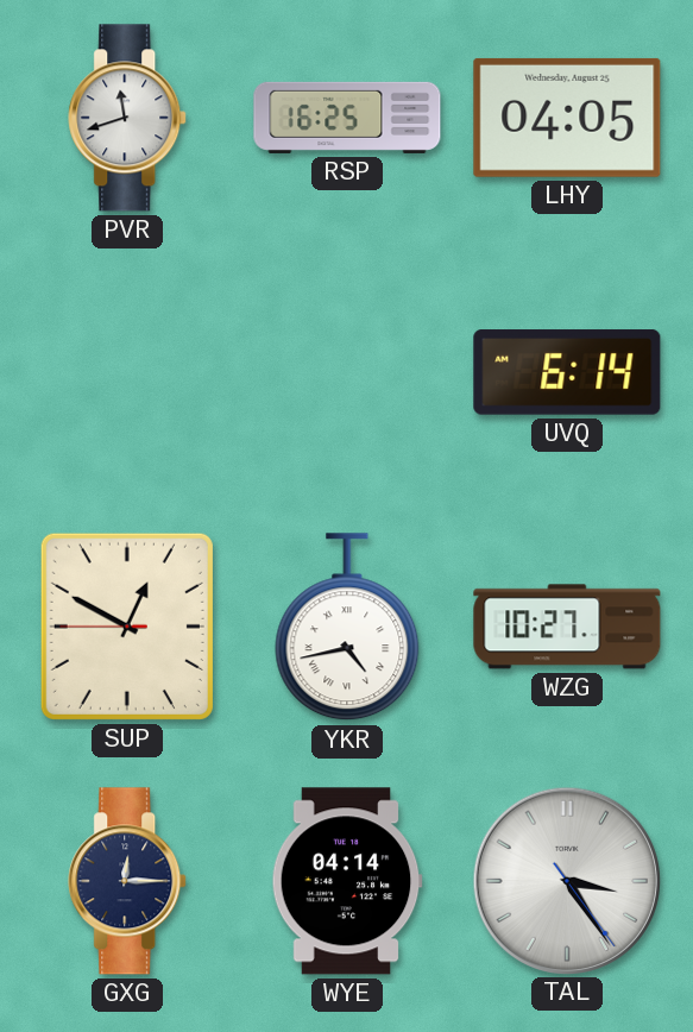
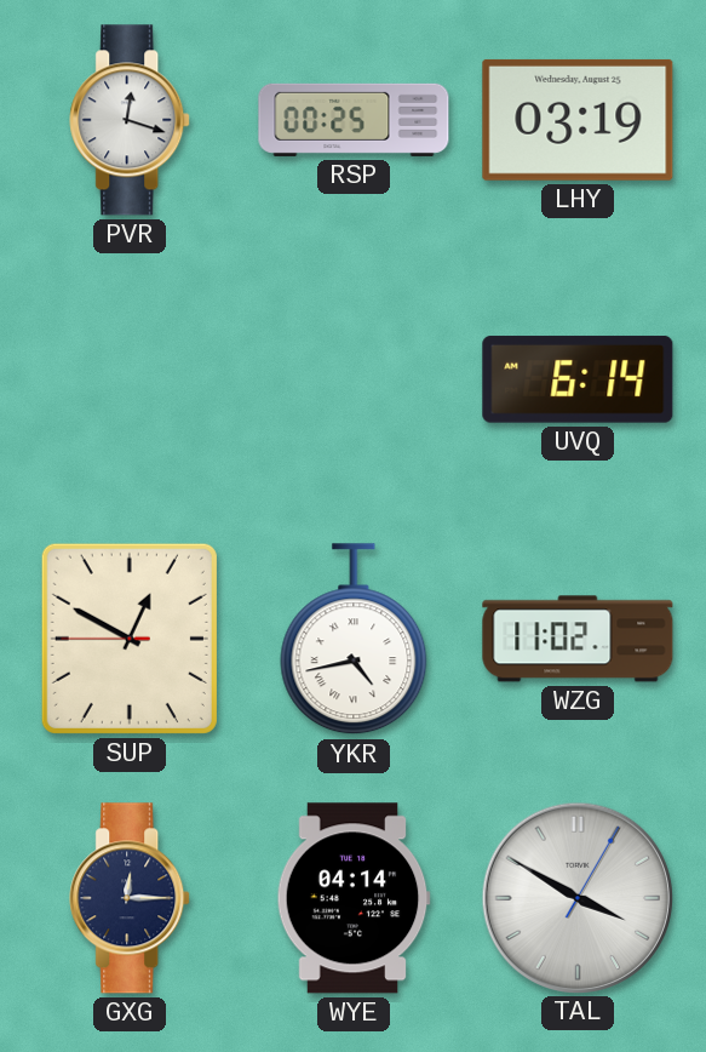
PVR: 11:42 -> 12:18 (131, 120)
RSP: 16:25 -> 00:25 (354, 120)
LHY: 04:05 -> 03:19 (578, 120)
WZG: 10:27 -> 11:02 (578, 639)
TAL: 3:24 -> 3:50 (576, 897)
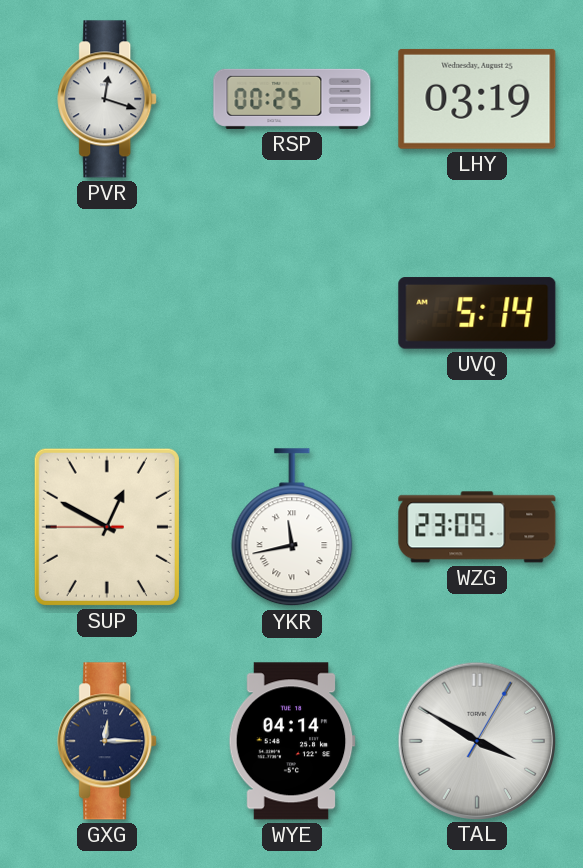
UVQ: 6:14 -> 5:14 (477, 313)
YKR: 4:43 -> 11:43 (292, 528)
WZG: 11:02 -> 23:09 (477, 527)
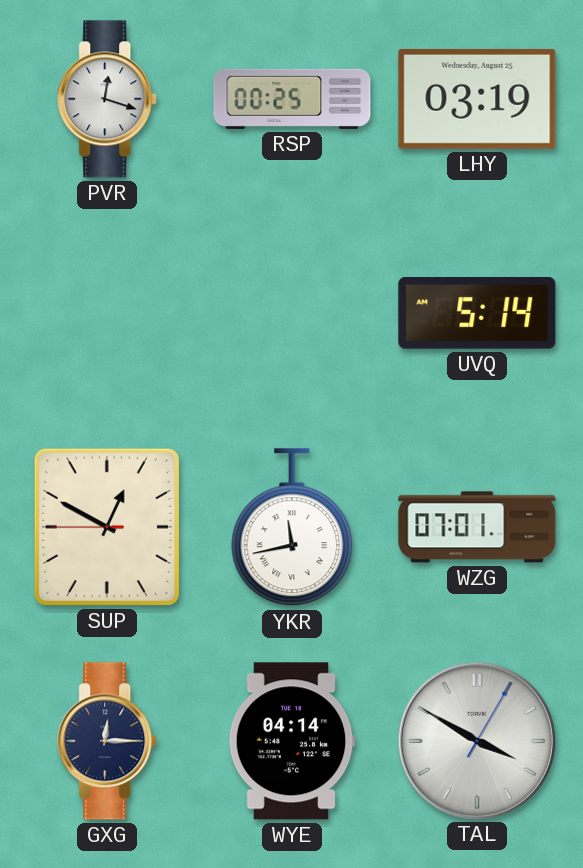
WZG: 23:09 -> 07:01 (477, 527)
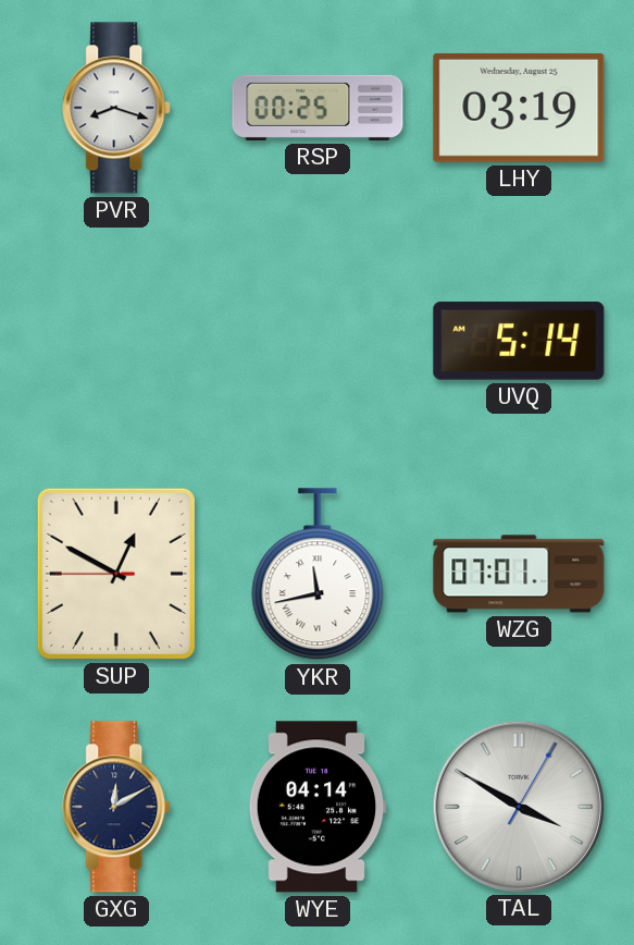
PVR: 12:18 -> 8:18 (117, 108)
GXG: 12:15 -> 12:10 (117, 807)
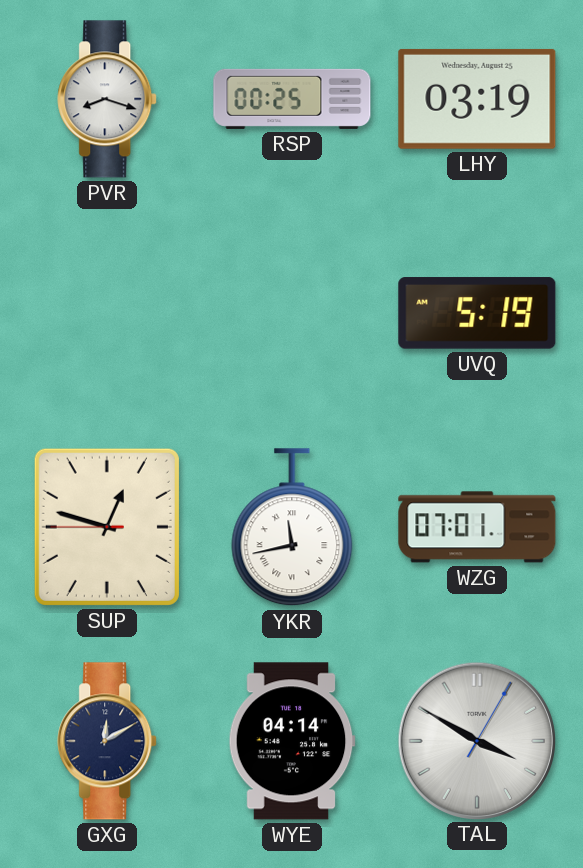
UVQ: 5:14 -> 5:19 (477, 313)
SUP: 12:49 -> 12:47 (107, 527)
